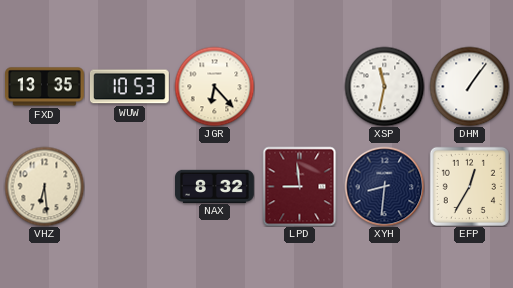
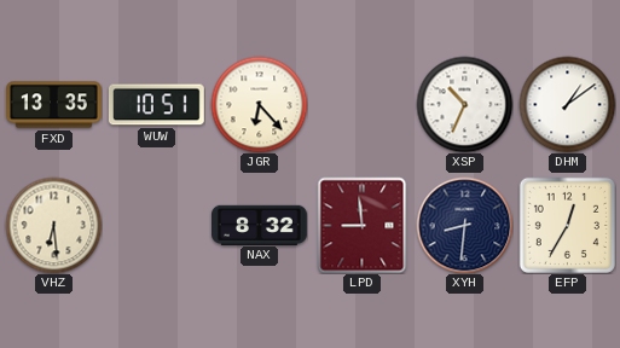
WUW: 10:53 -> 10:51 (156, 105)
XSP: 11:32 -> 10:34 (464, 104)
DHM: 1:06 -> 1:09 (567, 104)
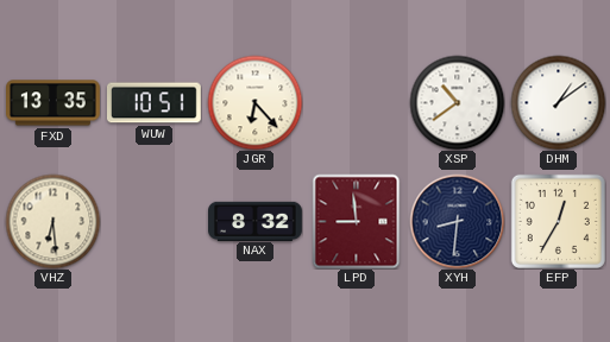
XSP: 10:34 -> 10:39 (457, 102)
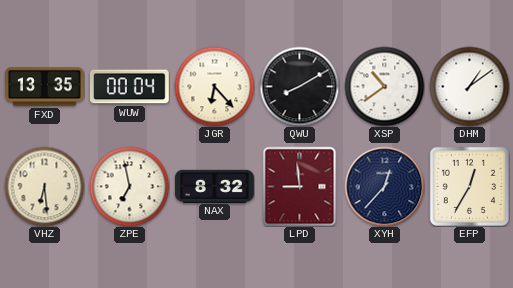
WUW: 10:51 -> 00:04 (129, 87)
QWU: none -> 8:10 (299, 86)
ZPE: none -> 6:58 (129, 186)
XYH: 8:31 -> 12:37 (384, 186)
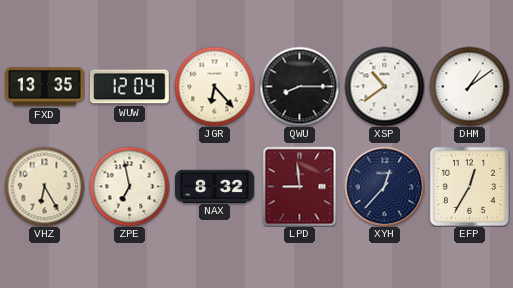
WUW: 00:04 -> 12:04 (129, 87)
QWU: 8:10 -> 8:15 (299, 86)
VHZ: 6:29 -> 6:25 (44, 186)
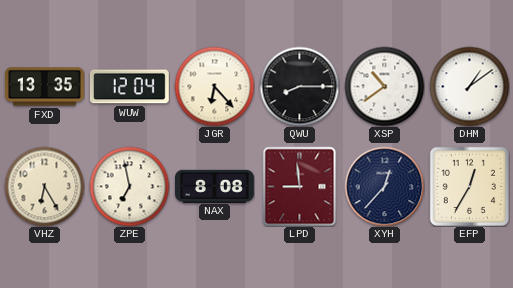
NAX: 8:32 -> 8:08 (215, 186)
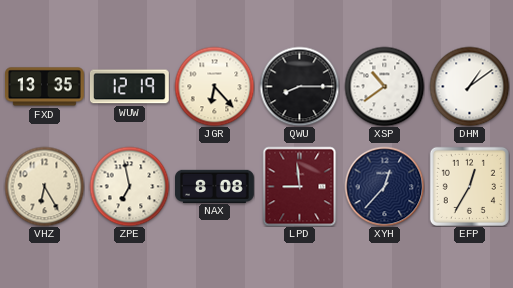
WUW: 12:04 -> 12:19 (129, 87)
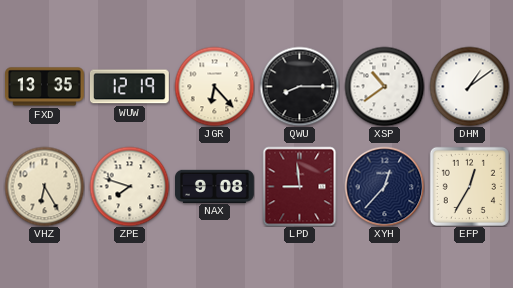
ZPE: 6:58 -> 7:48 (129, 186)
NAX: 8:08 -> 9:08 (215, 186)
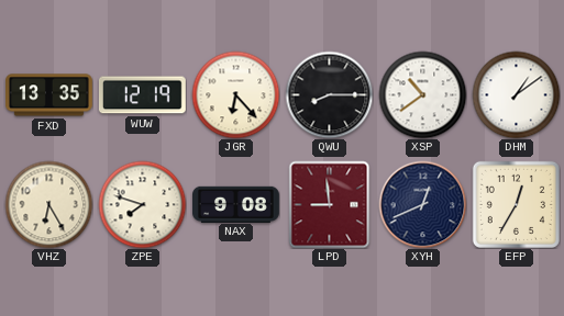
XYH: 12:37 -> 12:41 (422, 204)
